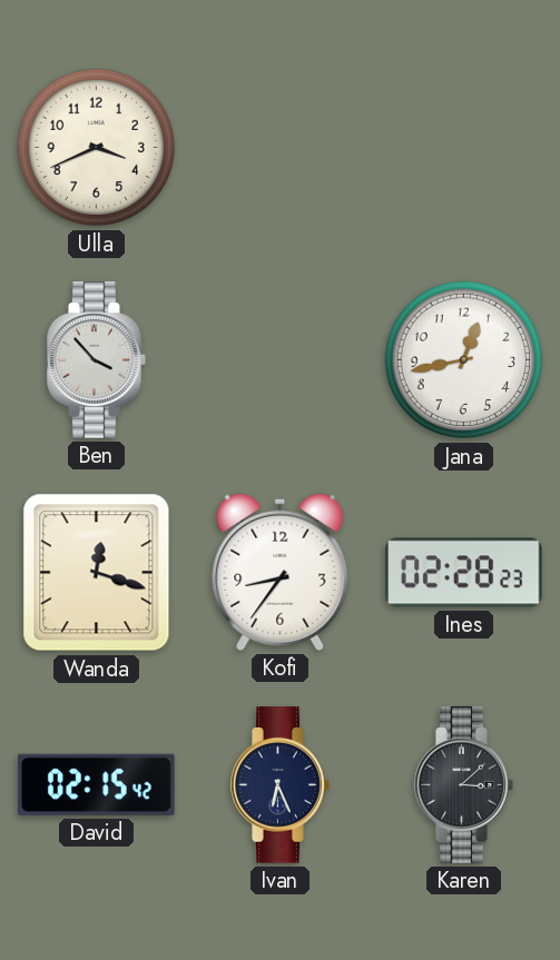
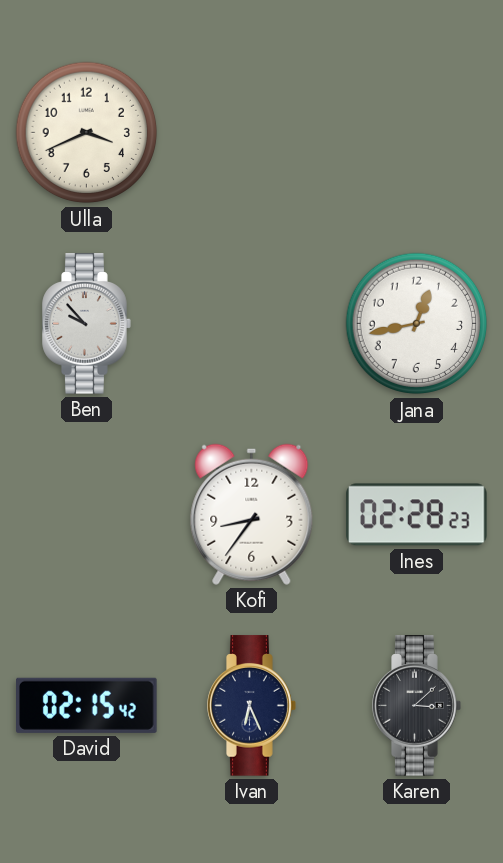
Ben: 3:53 -> 9:53 (87, 324)
Wanda: 12:18 -> none (97, 573)
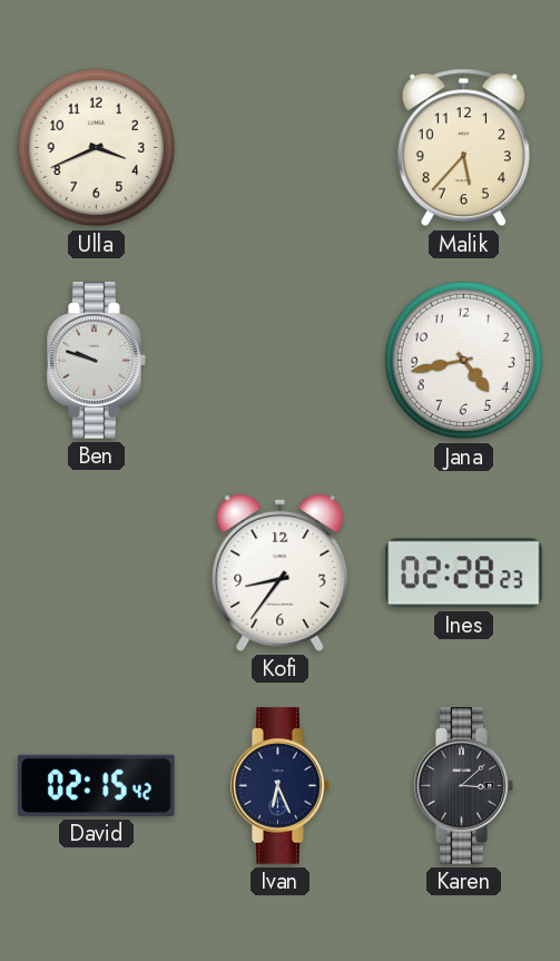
Malik: none -> 5:37 (463, 148)
Ben: 9:53 -> 9:48 (97, 361)
Jana: 12:43 -> 4:43 (464, 361)
